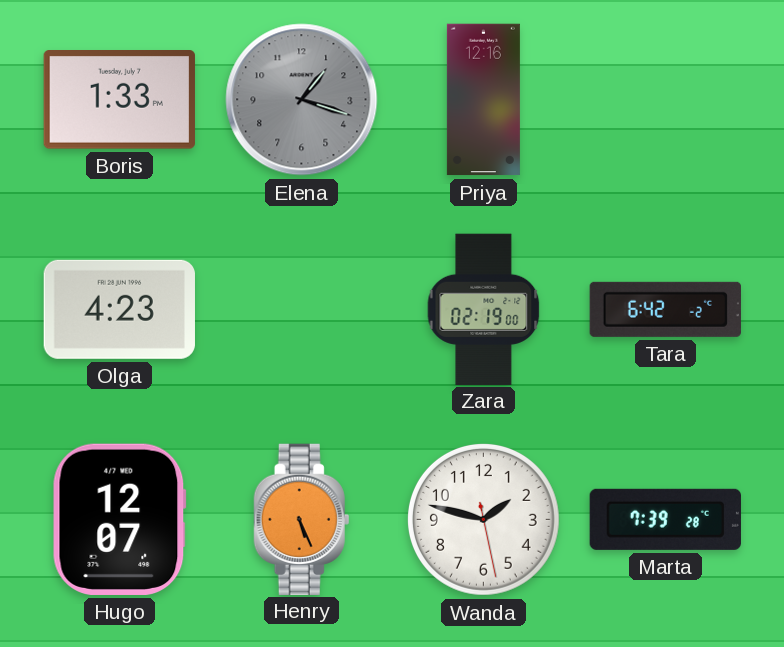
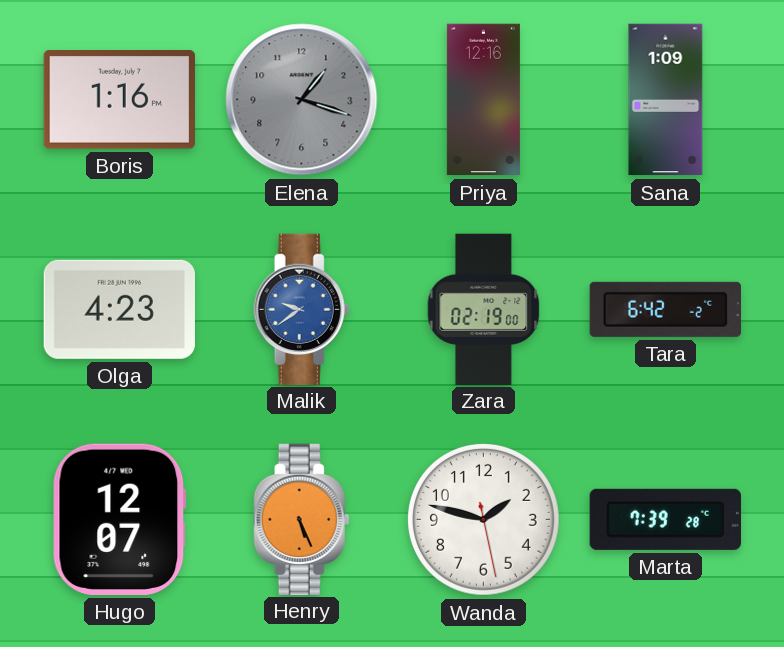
Boris: 1:33 -> 1:16 (119, 100)
Sana: none -> 1:09 (666, 100)
Malik: none -> 9:39 (302, 309)
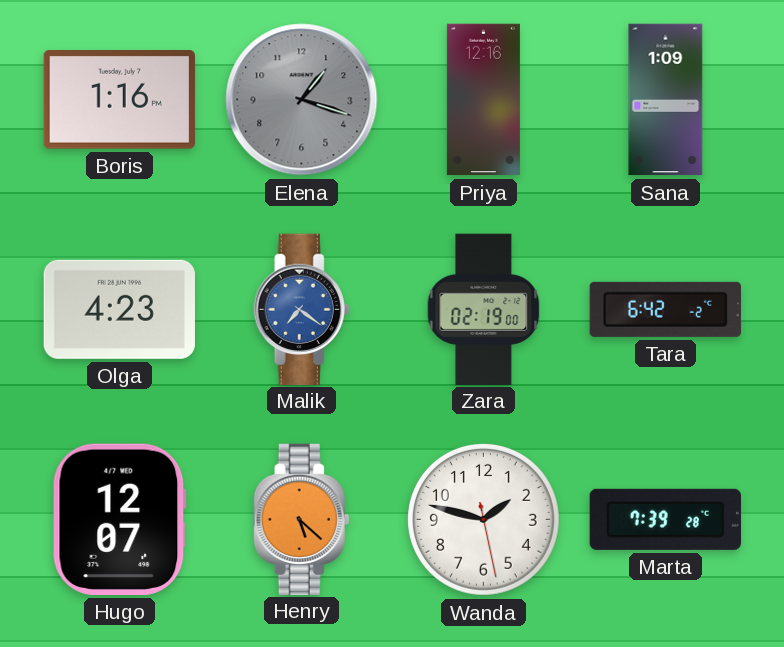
Malik: 9:39 -> 7:21 (302, 309)
Henry: 5:26 -> 5:22 (302, 519)
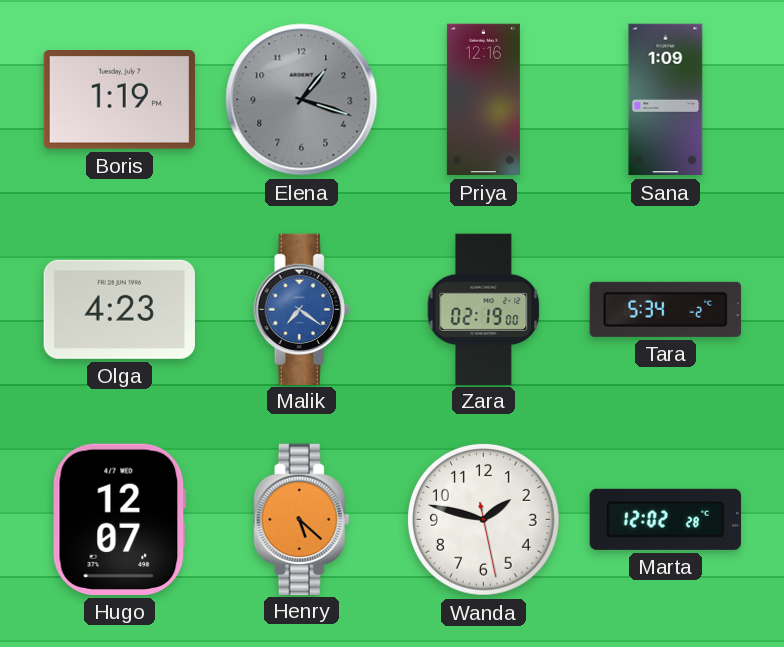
Boris: 1:16 -> 1:19 (119, 100)
Tara: 6:42 -> 5:34 (665, 309)
Marta: 7:39 -> 12:02 (665, 519)
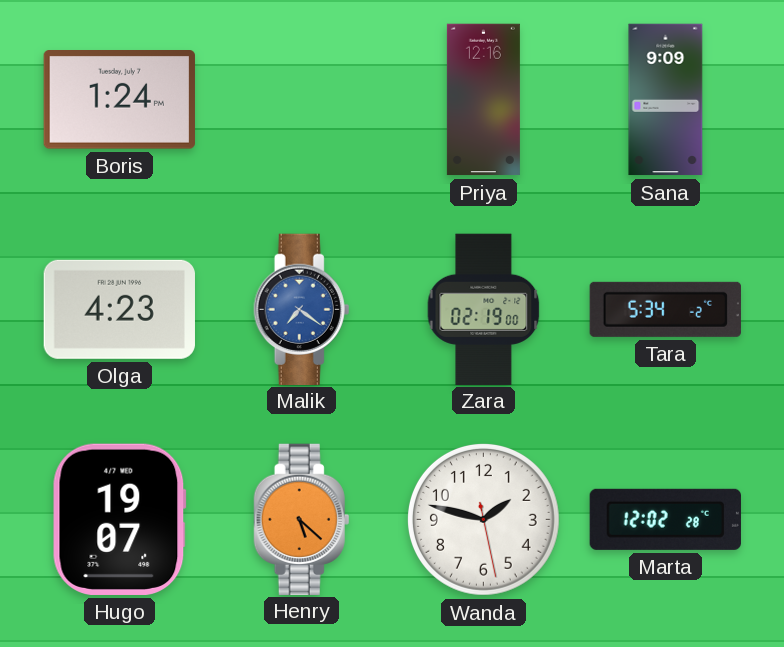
Boris: 1:19 -> 1:24 (119, 100)
Elena: 1:18 -> none (302, 100)
Sana: 1:09 -> 9:09 (666, 100)
Hugo: 12:07 -> 19:07 (119, 519)
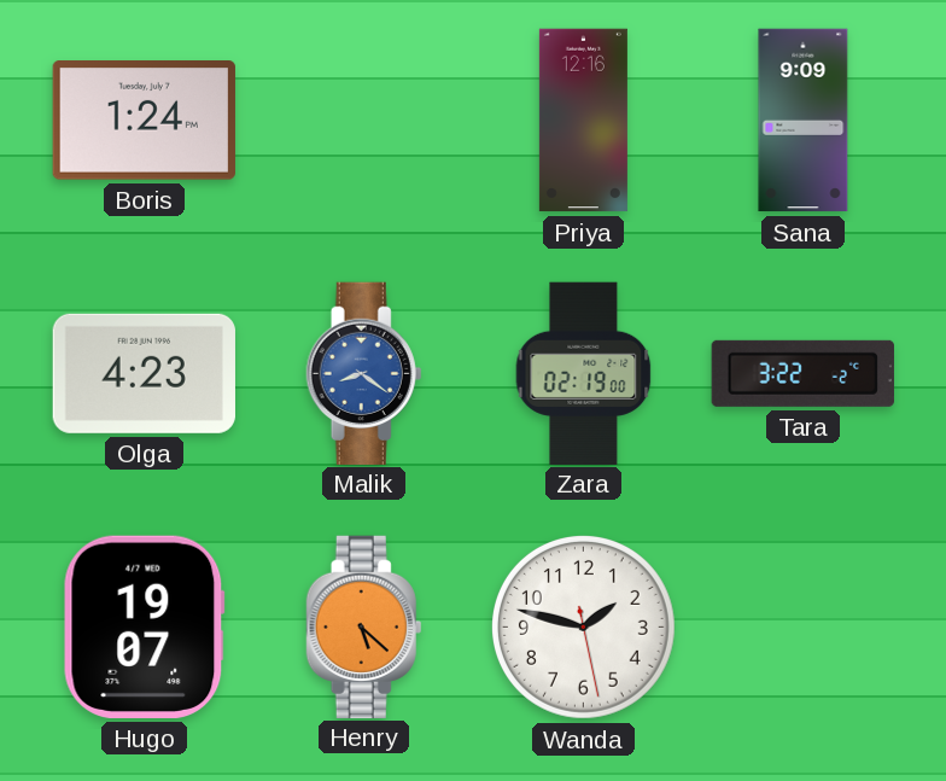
Malik: 7:21 -> 8:21 (364, 373)
Tara: 5:34 -> 3:22 (802, 373)
Marta: 12:02 -> none (665, 519)
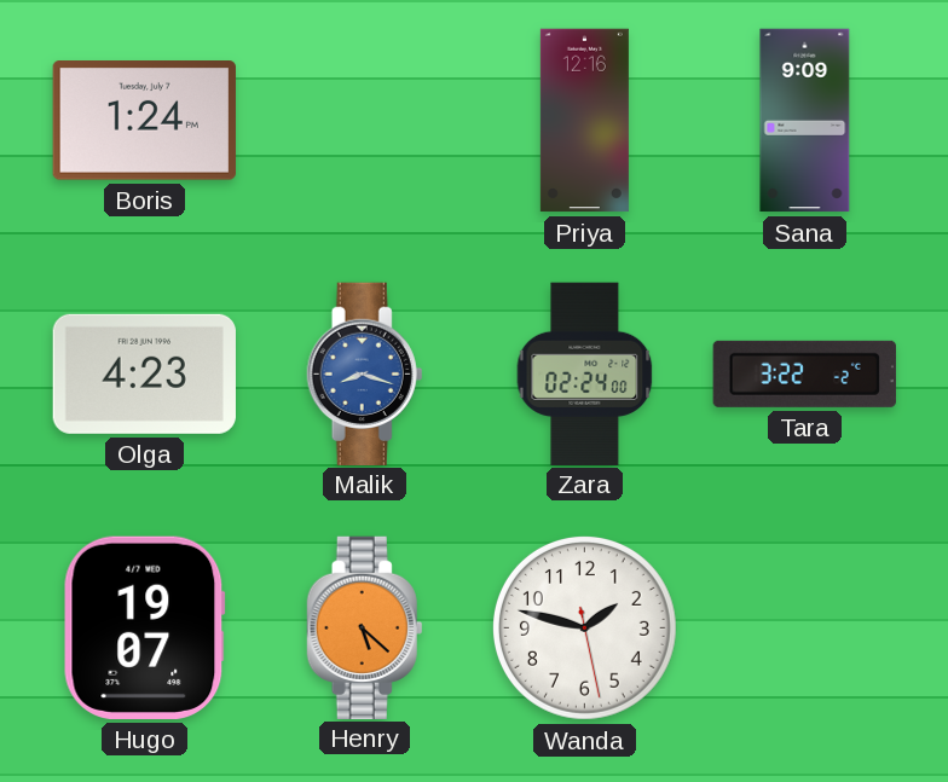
Malik: 8:21 -> 8:18 (365, 373)
Zara: 02:19 -> 02:24 (585, 373)
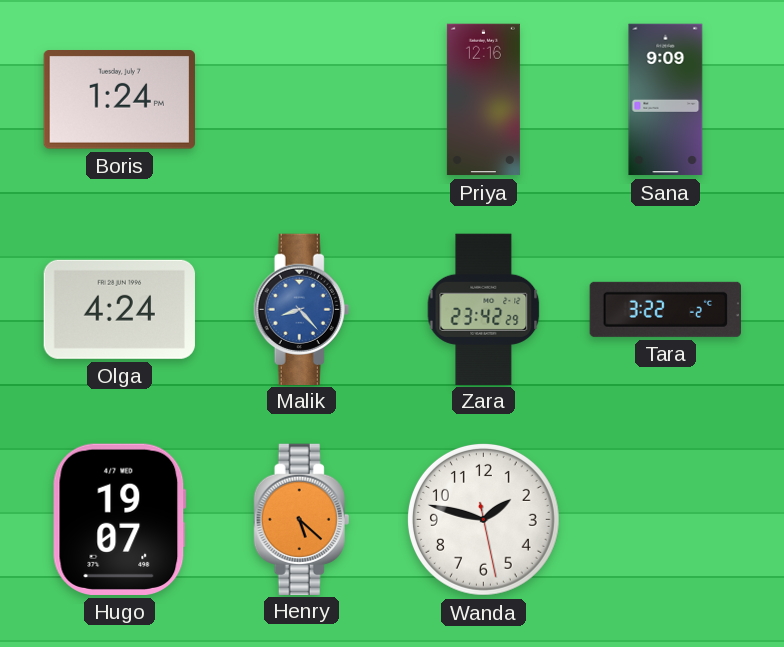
Olga: 4:23 -> 4:24 (119, 309)
Malik: 8:18 -> 8:23 (302, 309)
Zara: 02:24 -> 23:42 (484, 309)
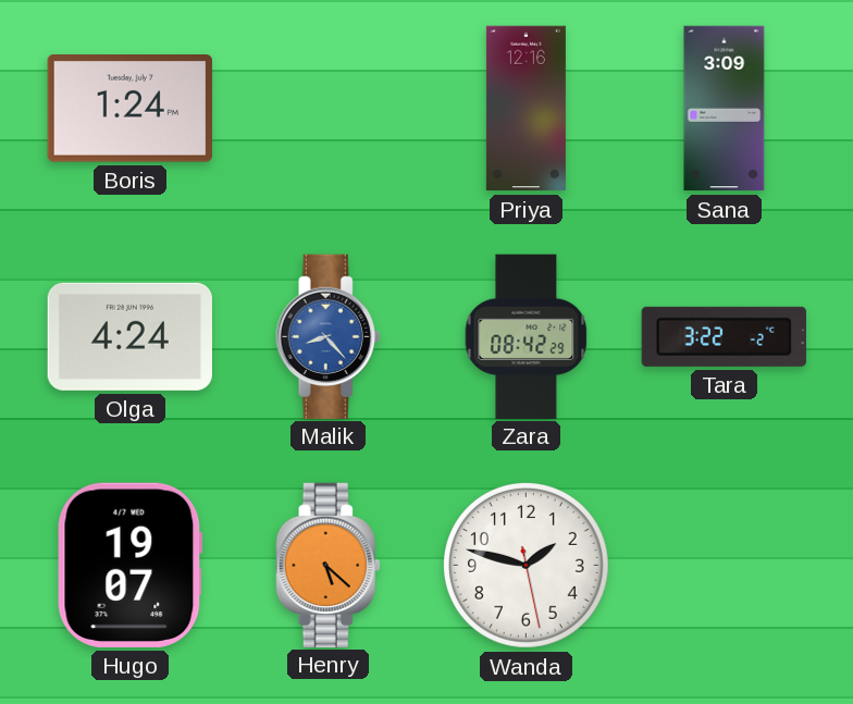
Sana: 9:09 -> 3:09 (725, 109)
Zara: 23:42 -> 08:42 (527, 336)
